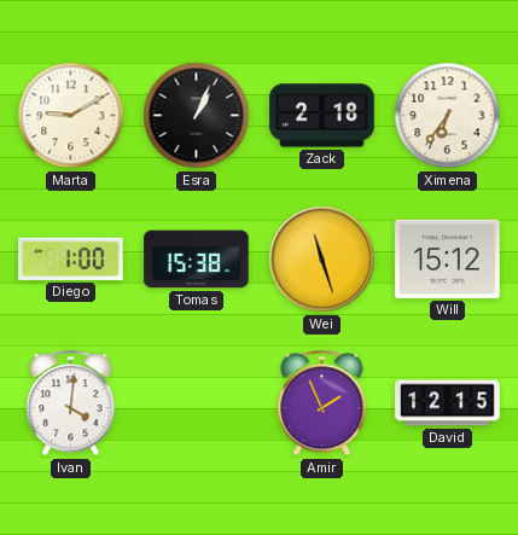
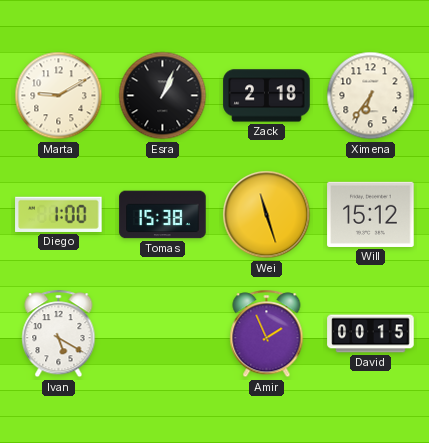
Ivan: 4:01 -> 5:20 (59, 334)
David: 12:15 -> 00:15 (371, 334)
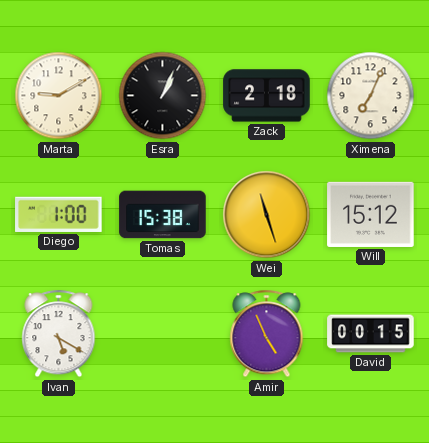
Ximena: 6:36 -> 7:04 (371, 96)
Amir: 1:56 -> 4:56 (267, 334)
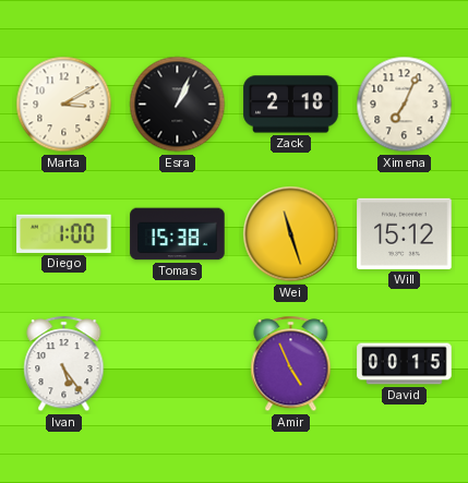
Marta: 9:10 -> 3:10 (64, 105)
Ivan: 5:20 -> 5:24 (64, 364)
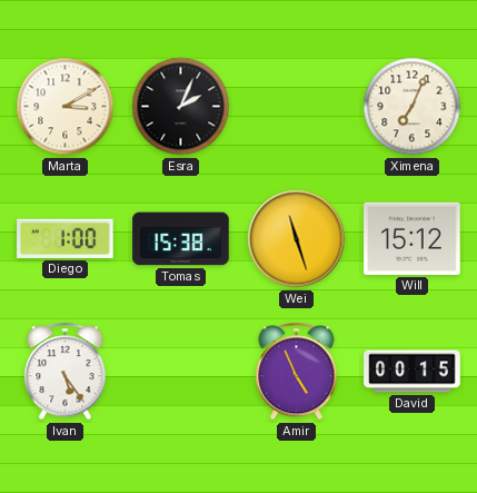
Esra: 1:04 -> 2:04 (181, 107)
Zack: 2:18 -> none (291, 105)
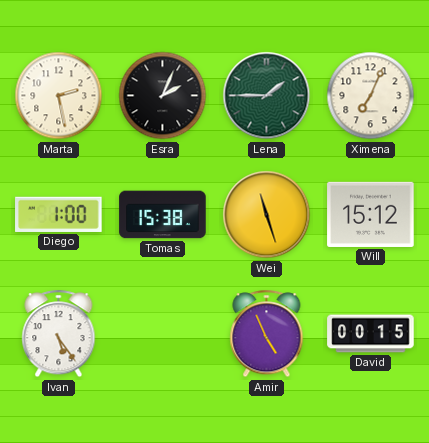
Marta: 3:10 -> 2:28 (59, 96)
Lena: none -> 1:45 (267, 96)
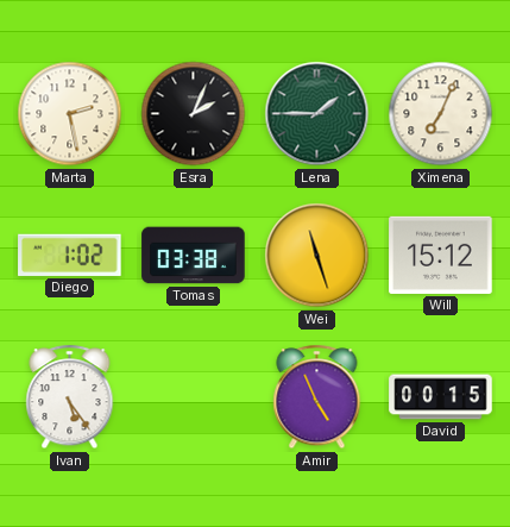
Diego: 1:00 -> 1:02 (70, 255)
Tomas: 15:38 -> 03:38 (194, 256)
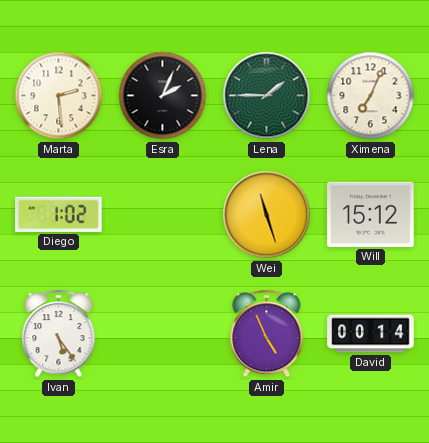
Marta: 2:28 -> 2:29 (59, 96)
Tomas: 03:38 -> none (194, 256)
David: 00:15 -> 00:14 (371, 334)
